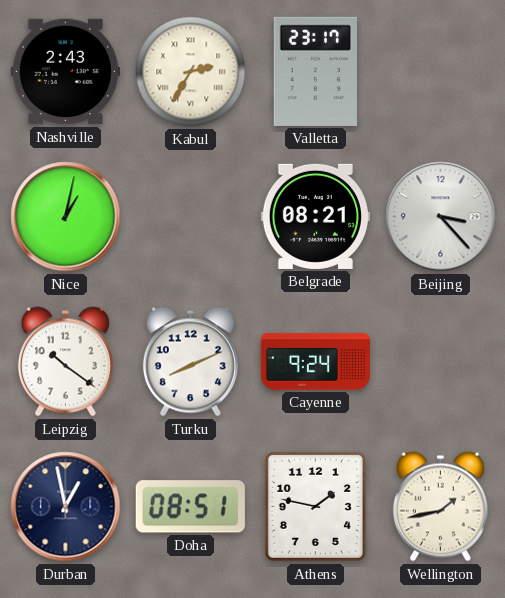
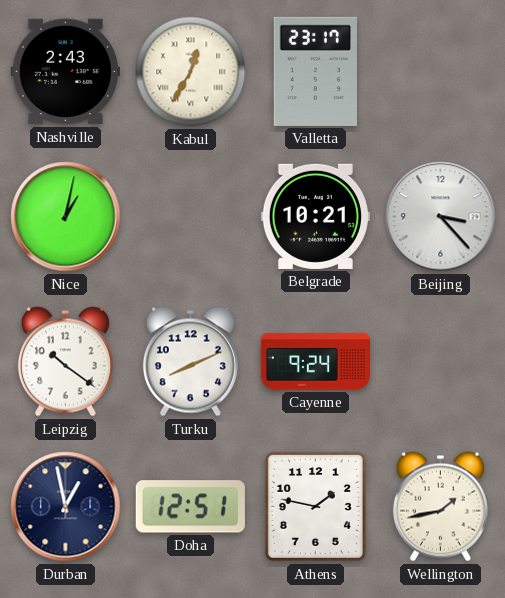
Kabul: 2:35 -> 12:35 (191, 72)
Belgrade: 08:21 -> 10:21 (315, 216)
Doha: 08:51 -> 12:51 (190, 507)
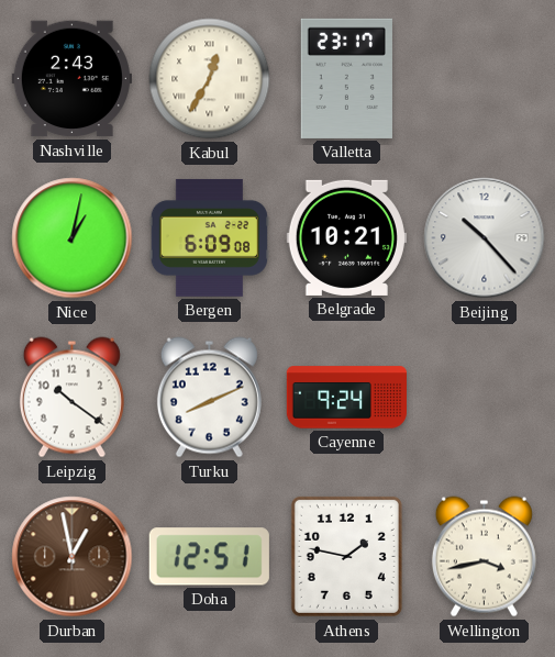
Bergen: none -> 6:09 (209, 237)
Beijing: 3:23 -> 10:23 (485, 238)
Durban dial: navy -> brown (73, 557)
Wellington: 1:43 -> 3:43 (484, 557)
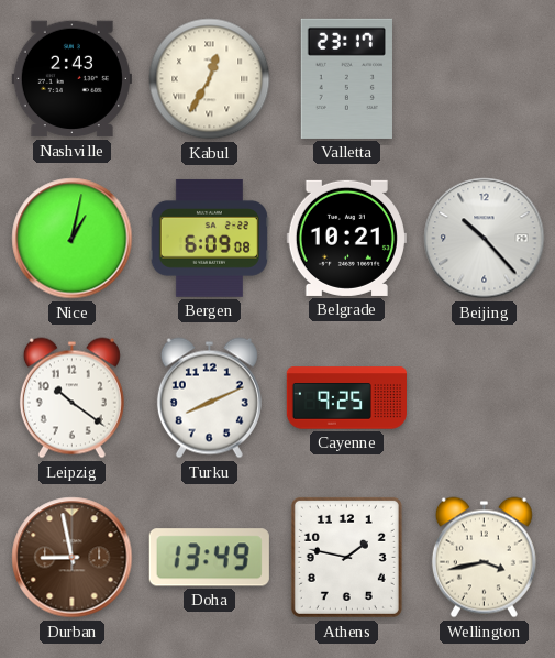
Cayenne: 9:24 -> 9:25 (346, 398)
Durban: 12:58 -> 8:58 (73, 558)
Doha: 12:51 -> 13:49 (209, 558)
